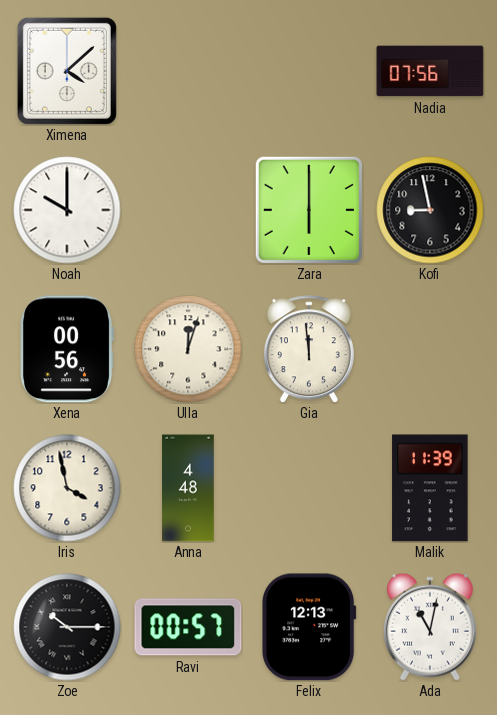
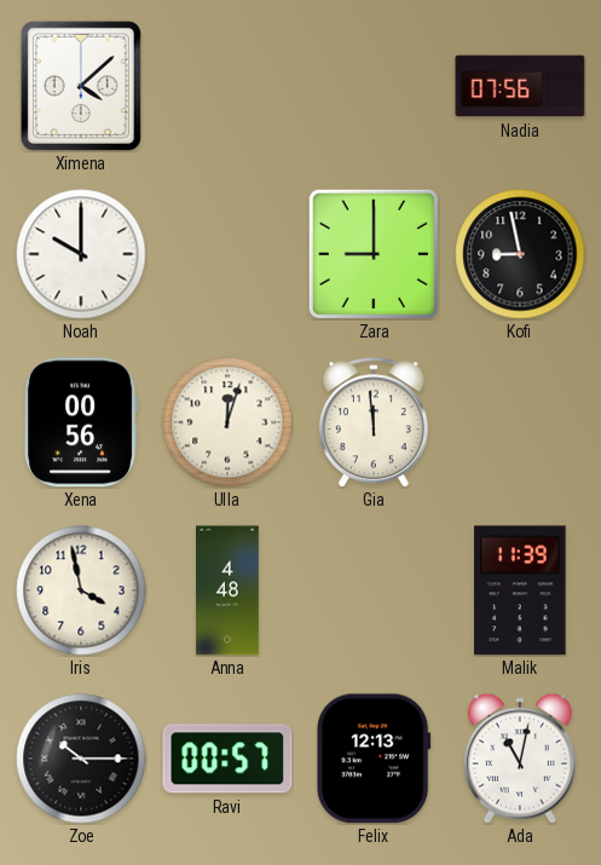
Zara: 6:00 -> 9:00 (374, 254)
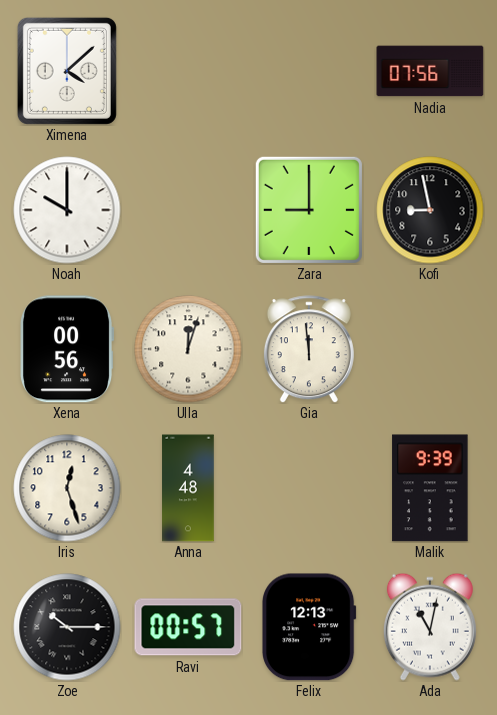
Iris: 3:58 -> 12:27 (67, 488)
Malik: 11:39 -> 9:39 (430, 488)
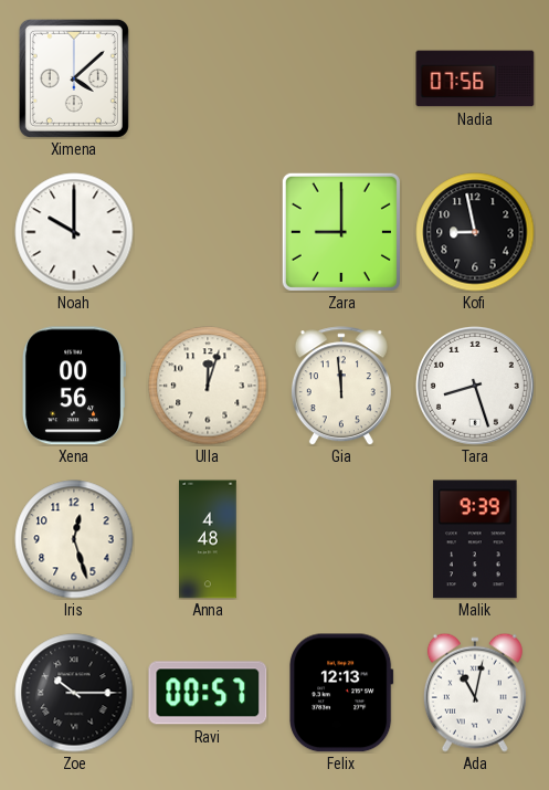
Tara: none -> 8:27 (475, 386)
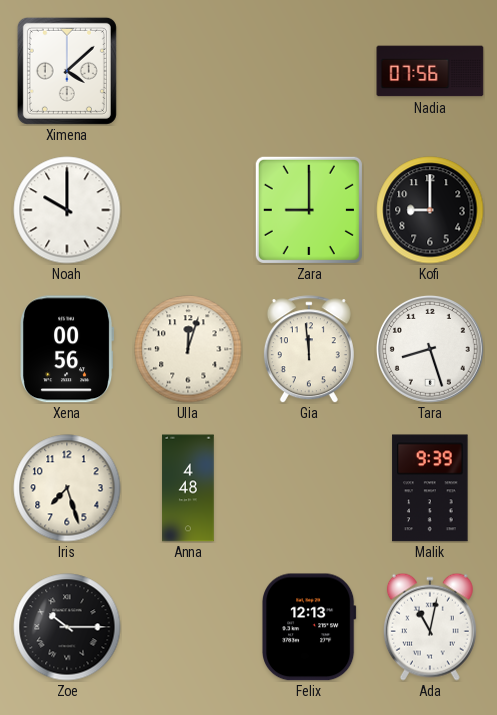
Kofi: 8:58 -> 9:00 (430, 210)
Iris: 12:27 -> 7:27 (67, 488)
Ravi: 00:57 -> none (208, 693)
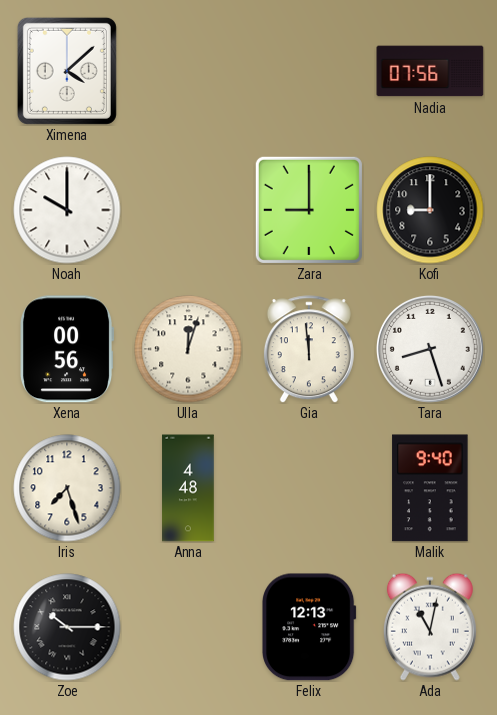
Malik: 9:39 -> 9:40 (430, 488)
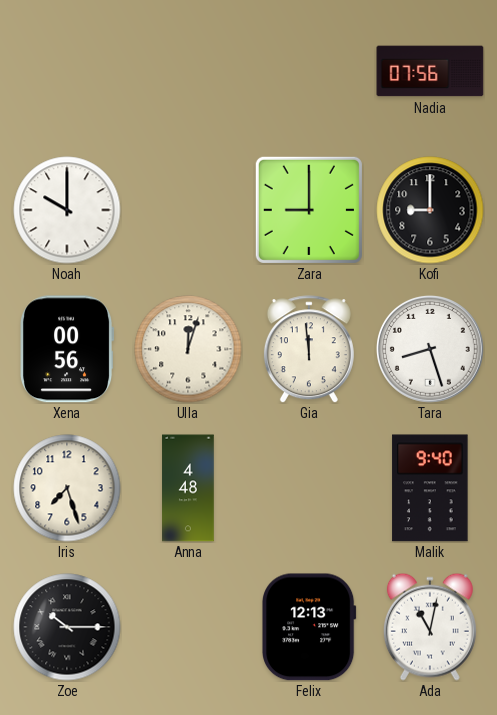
Ximena: 4:08 -> none (67, 71)
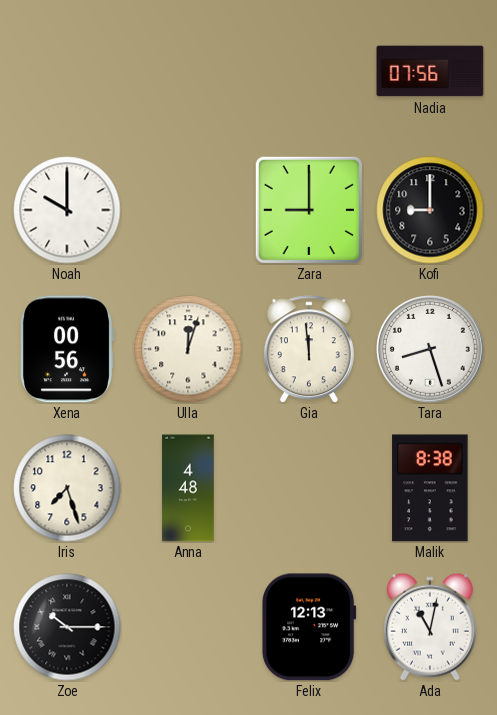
Malik: 9:40 -> 8:38 (430, 488)
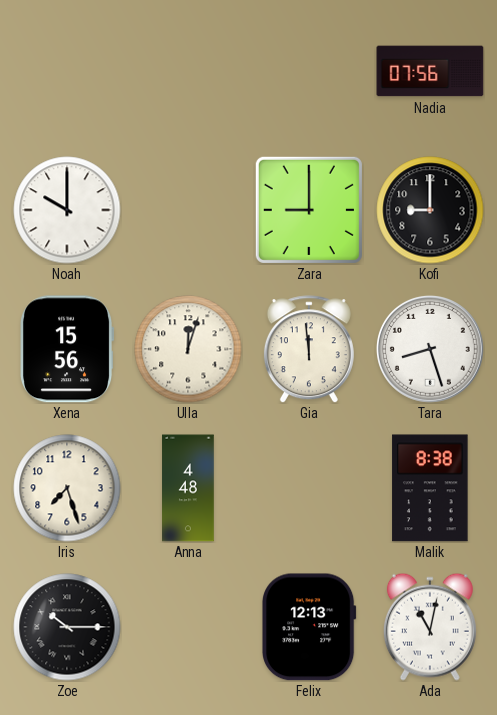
Xena: 00:56 -> 15:56 (68, 349)
